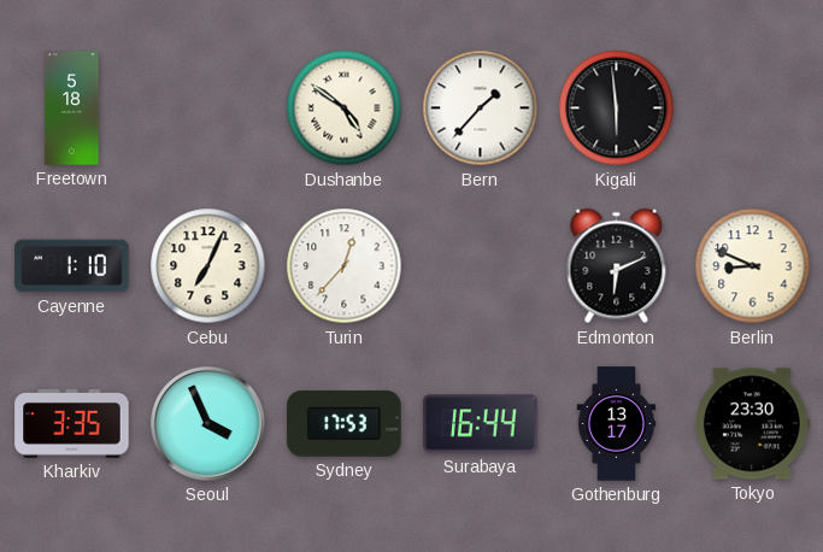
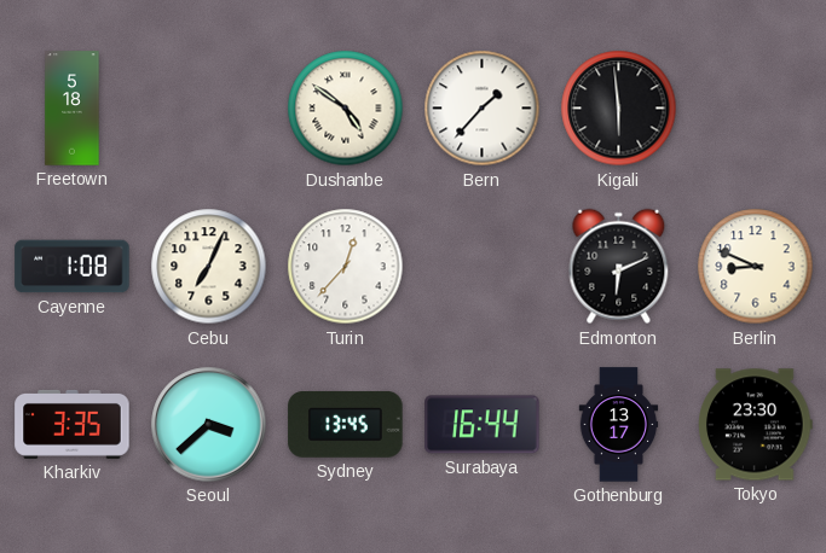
Cayenne: 1:10 -> 1:08 (73, 267)
Seoul: 3:56 -> 3:38 (209, 425)
Sydney: 17:53 -> 13:45 (346, 425)
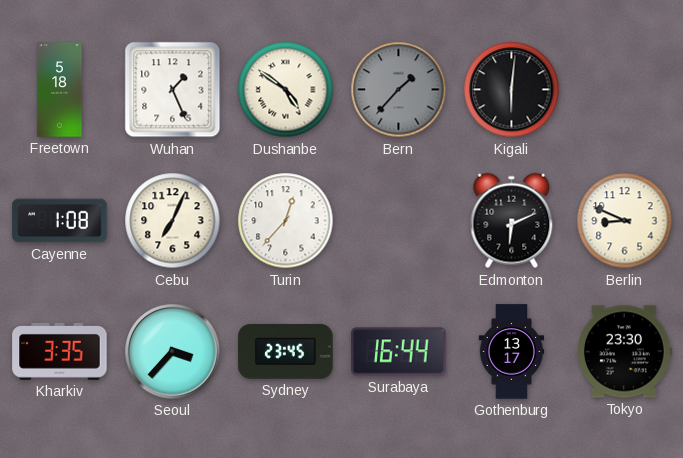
Wuhan: none -> 1:26 (173, 90)
Bern dial: white -> grey (399, 90)
Kigali: 5:59 -> 6:01 (512, 90)
Seoul: 3:38 -> 3:37 (173, 352)
Sydney: 13:45 -> 23:45 (286, 352)
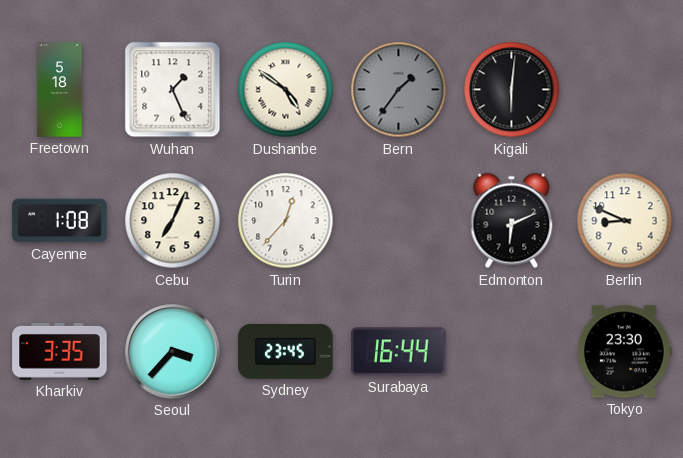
Bern: 1:37 -> 1:36 (399, 90)
Gothenburg: 13:17 -> none (512, 352)
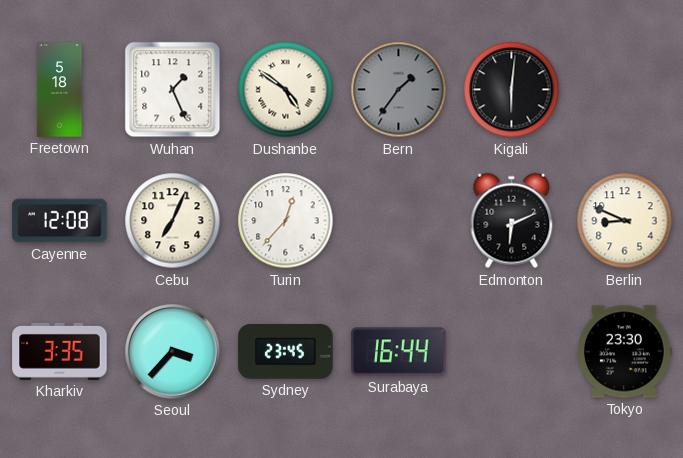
Cayenne: 1:08 -> 12:08 (60, 221)
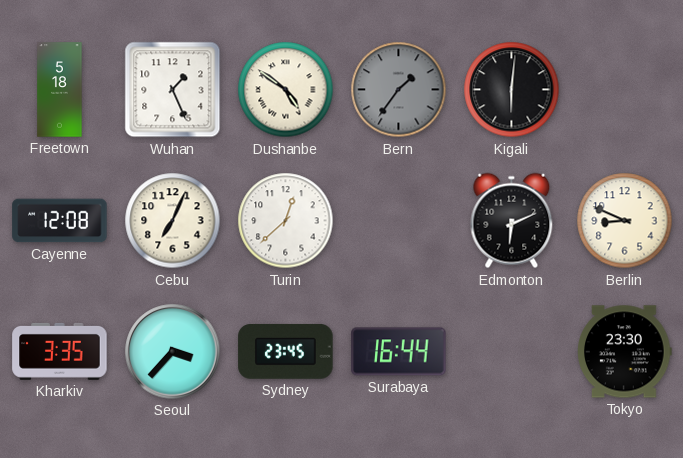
Turin: 12:37 -> 12:38 (286, 221)
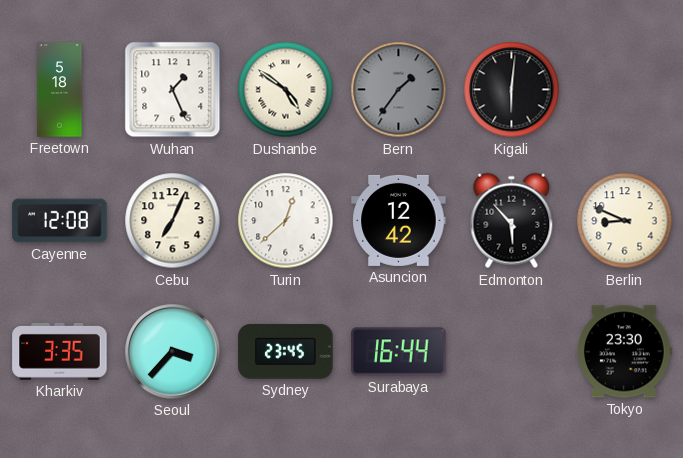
Asuncion: none -> 12:42 (399, 220)
Edmonton: 6:11 -> 5:53 (512, 221)
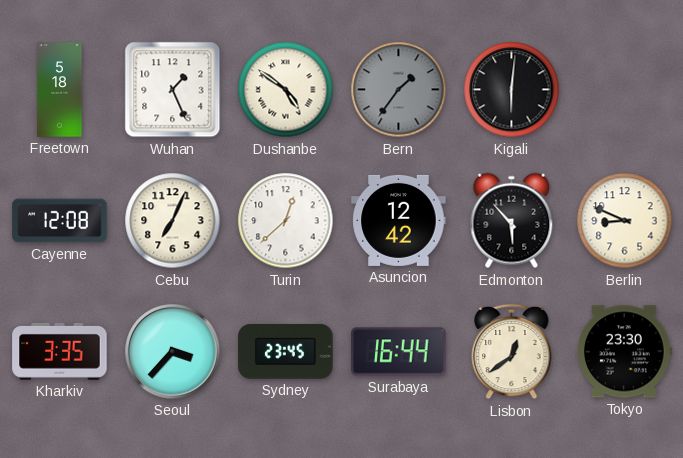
Lisbon: none -> 12:39 (512, 352)
